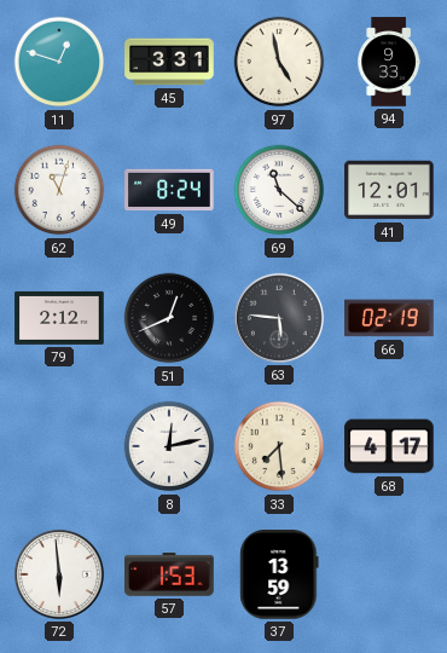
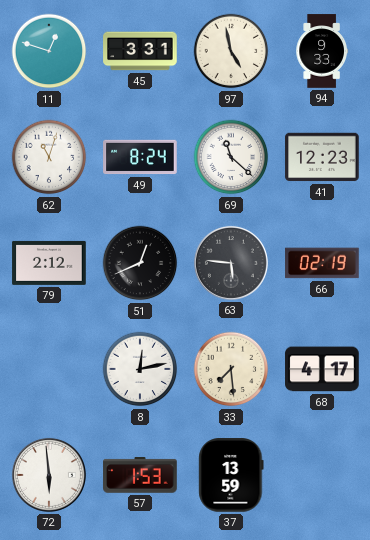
41: 12:01 -> 12:23 (322, 157)
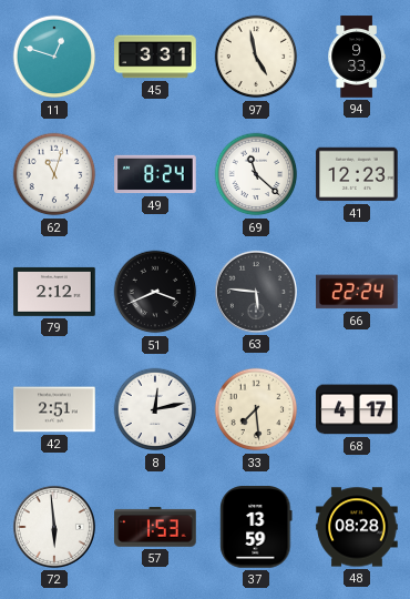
51: 12:41 -> 3:41 (155, 292)
66: 02:19 -> 22:24 (357, 292)
42: none -> 2:51 (54, 409)
48: none -> 08:28 (357, 527)
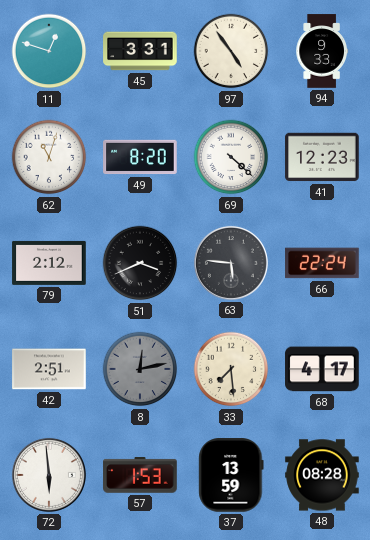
97: 4:58 -> 4:54 (231, 51)
49: 8:24 -> 8:20 (140, 157)
69: 11:22 -> 4:22 (231, 157)
8 dial: white -> grey (140, 369)
